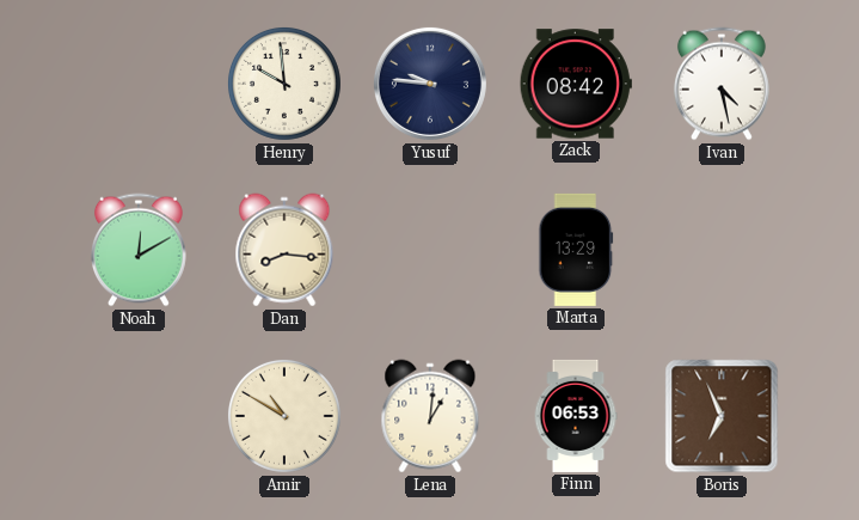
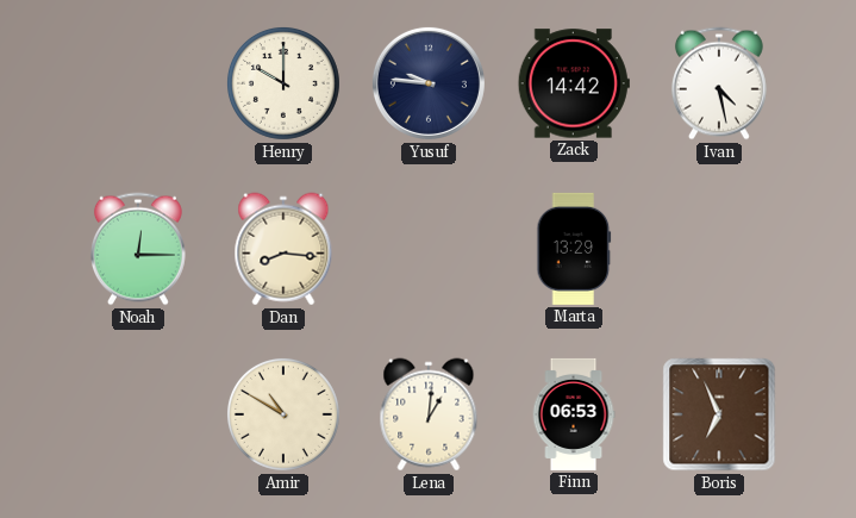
Henry: 9:59 -> 10:00 (283, 83)
Zack: 08:42 -> 14:42 (574, 83)
Noah: 12:10 -> 12:15 (138, 249)
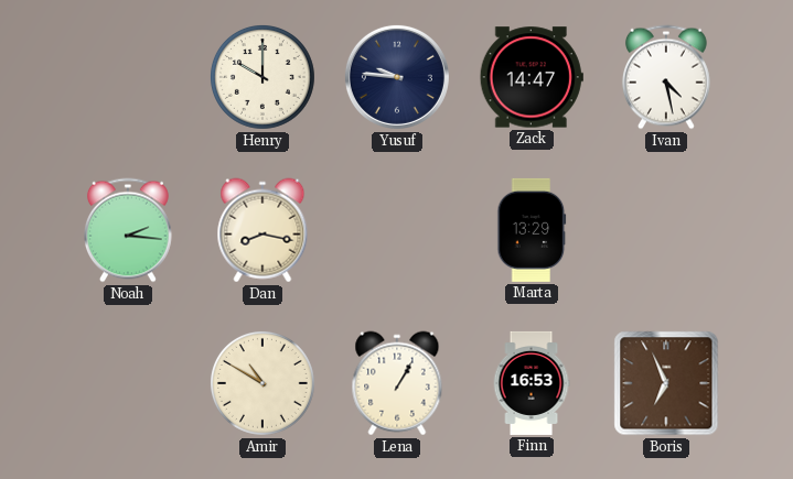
Zack: 14:42 -> 14:47 (532, 77)
Noah: 12:15 -> 2:16 (128, 230)
Dan: 8:16 -> 8:17 (262, 230)
Lena: 1:01 -> 1:05 (397, 383)
Finn: 06:53 -> 16:53 (532, 383)
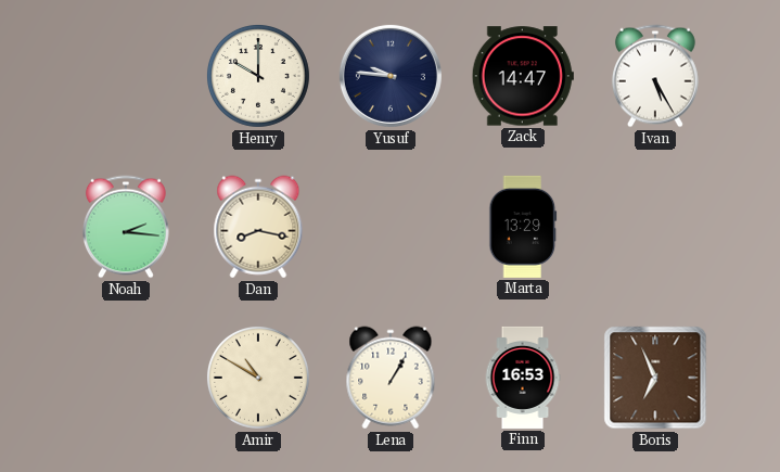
Ivan: 4:28 -> 5:25 (655, 76)
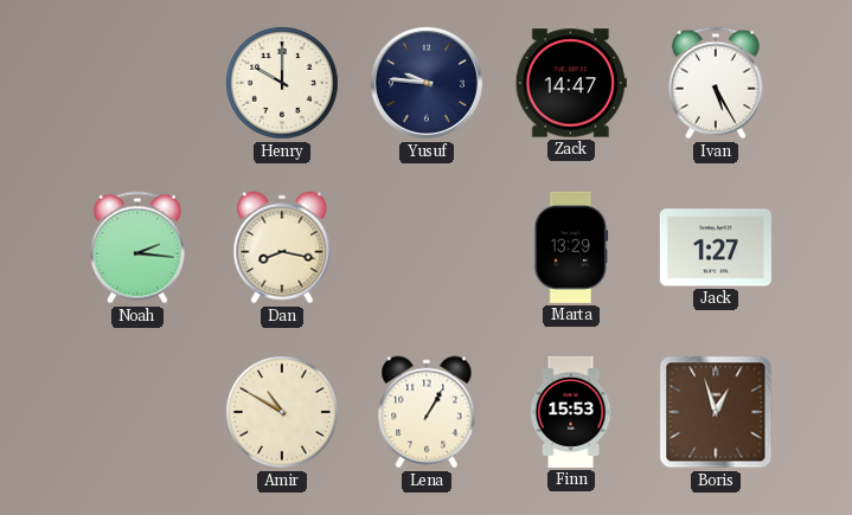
Jack: none -> 1:27 (716, 247)
Finn: 16:53 -> 15:53 (571, 412)
Boris: 6:56 -> 12:57 (716, 412)
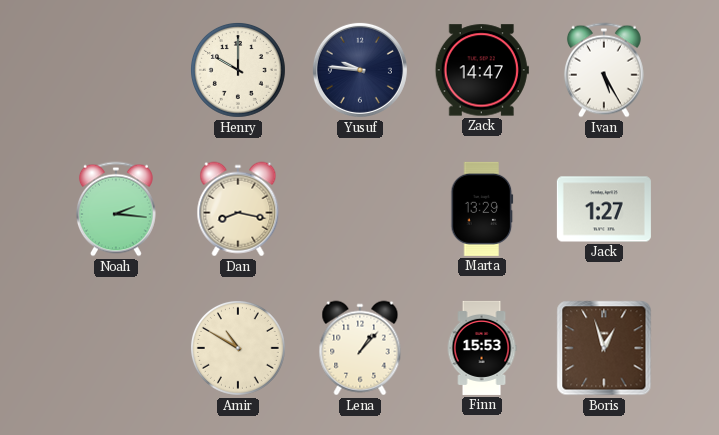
Lena: 1:05 -> 1:07 (360, 348)
